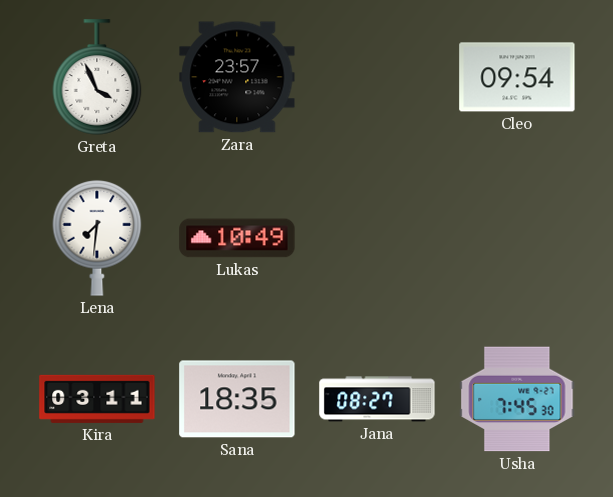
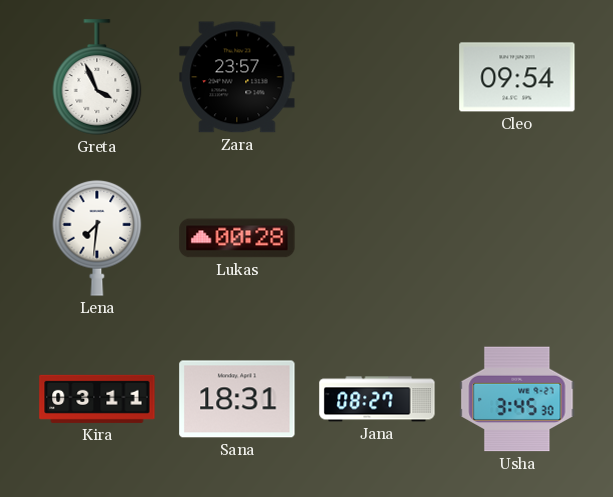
Lukas: 10:49 -> 00:28 (237, 238)
Sana: 18:35 -> 18:31 (237, 399)
Usha: 7:45 -> 3:45 (517, 399)
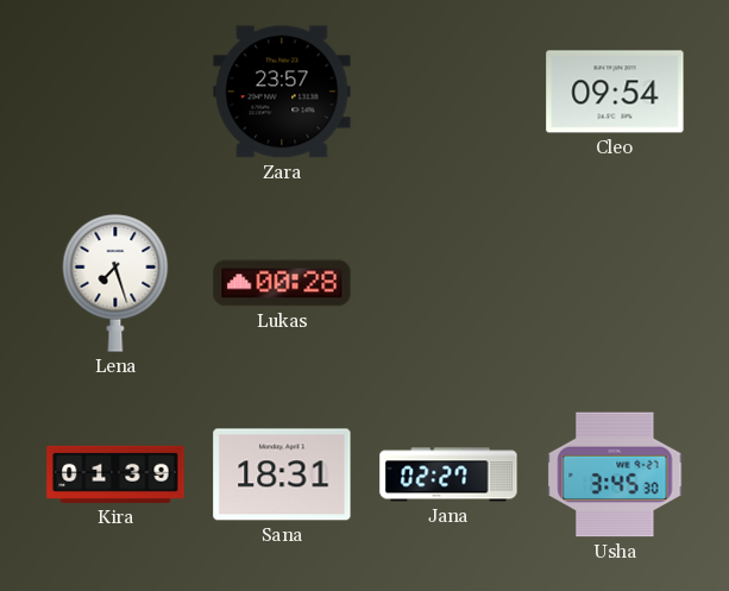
Greta: 3:56 -> none (97, 77)
Lena: 7:31 -> 7:27 (115, 283)
Kira: 03:11 -> 01:39 (115, 474)
Jana: 08:27 -> 02:27 (448, 474)
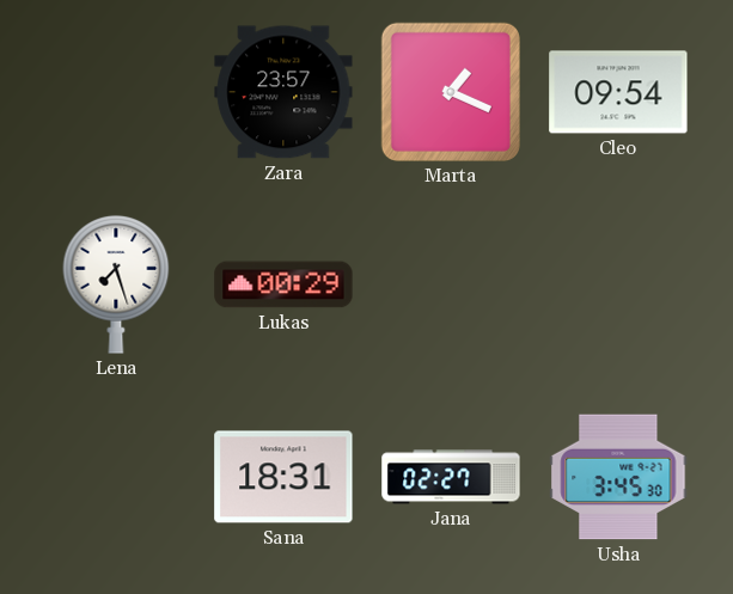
Marta: none -> 1:19 (451, 92)
Lukas: 00:28 -> 00:29 (283, 284)
Kira: 01:39 -> none (115, 474)
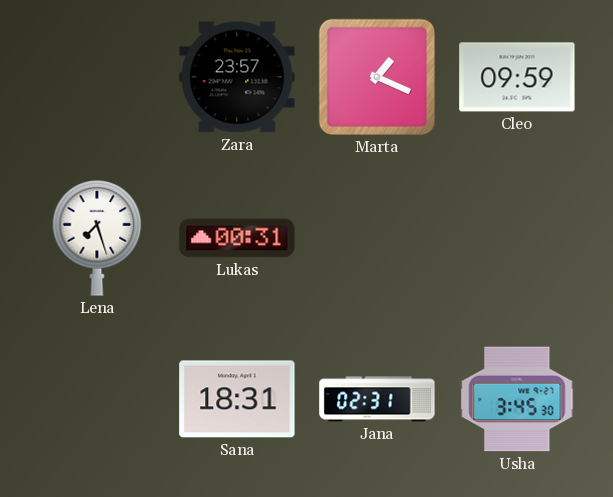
Cleo: 09:54 -> 09:59 (517, 77)
Lukas: 00:29 -> 00:31 (237, 238)
Jana: 02:27 -> 02:31 (377, 399)
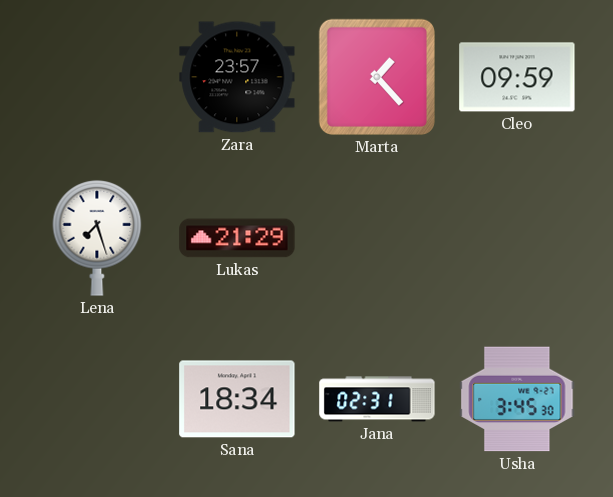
Marta: 1:19 -> 1:23 (377, 77)
Lukas: 00:31 -> 21:29 (237, 238)
Sana: 18:31 -> 18:34 (237, 399)
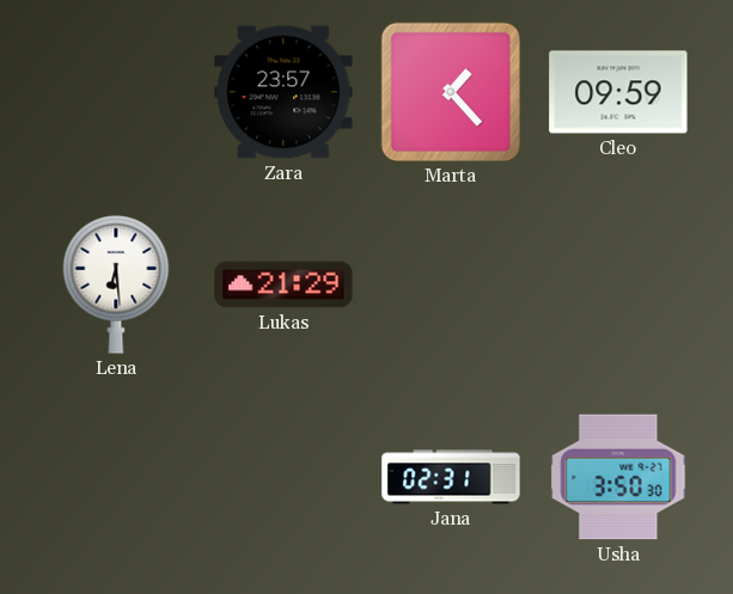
Lena: 7:27 -> 6:29 (116, 284)
Sana: 18:34 -> none (237, 399)
Usha: 3:45 -> 3:50 (618, 477)
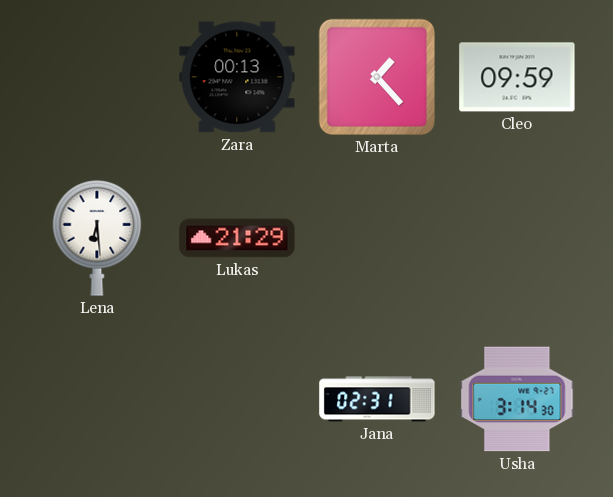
Zara: 23:57 -> 00:13 (237, 77)
Usha: 3:50 -> 3:14 (517, 399)
